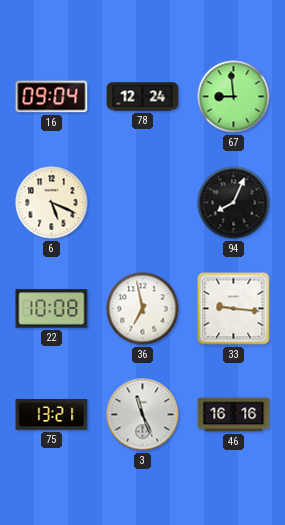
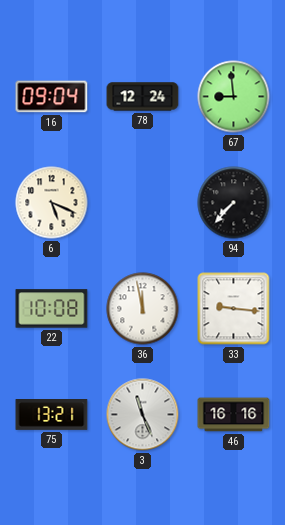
94: 8:04 -> 7:37 (234, 203)
36: 6:58 -> 11:58 (143, 309)
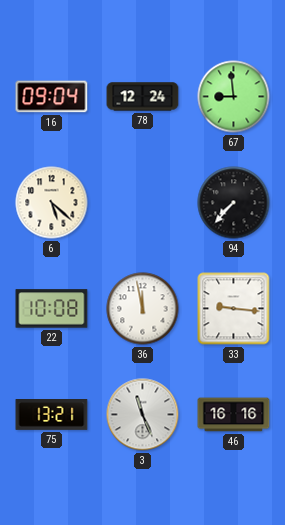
6: 5:19 -> 5:22 (52, 203)
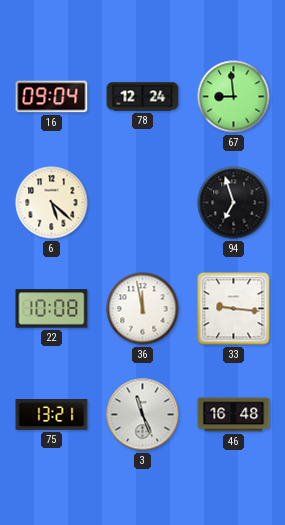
94: 7:37 -> 6:57 (234, 203)
46: 16:16 -> 16:48 (234, 415)
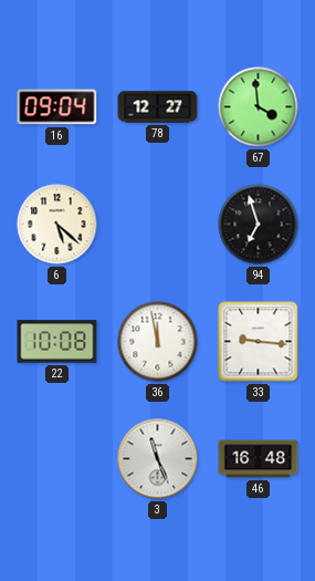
78: 12:24 -> 12:27 (158, 107)
67: 8:59 -> 3:59 (259, 107)
75: 13:21 -> none (52, 415)
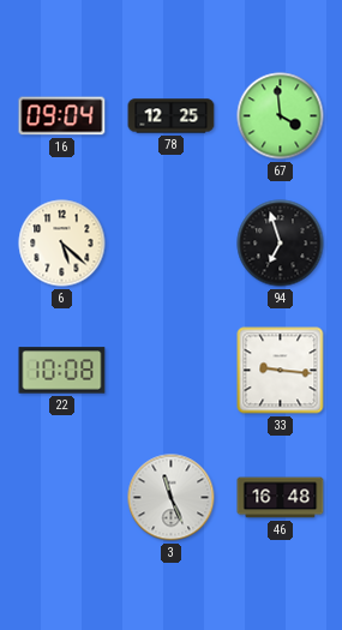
78: 12:27 -> 12:25 (172, 116)
36: 11:58 -> none (158, 342)
